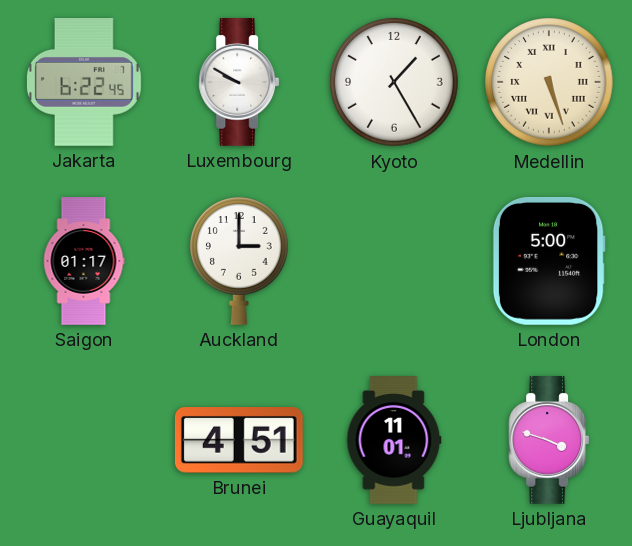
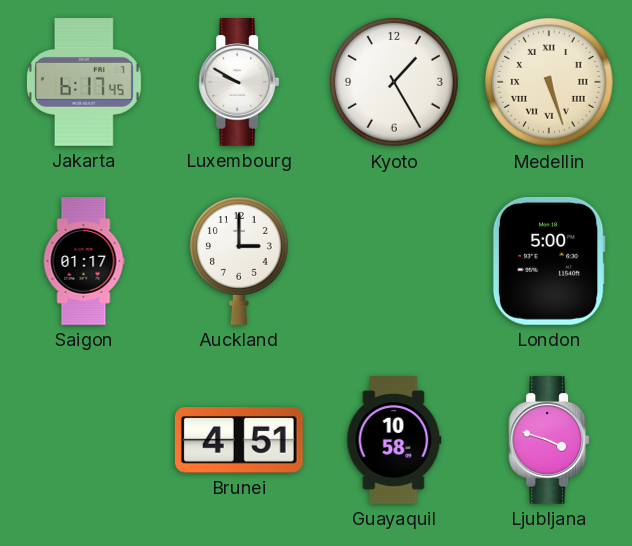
Jakarta: 6:22 -> 6:17 (84, 83)
Guayaquil: 11:01 -> 10:58 (394, 440)
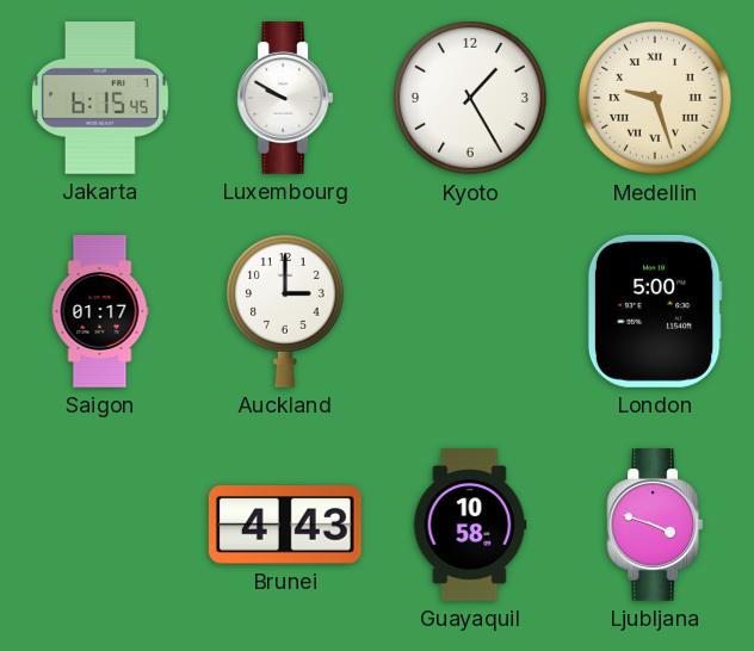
Jakarta: 6:17 -> 6:15 (100, 99)
Medellin: 5:27 -> 9:27 (656, 99)
Brunei: 4:51 -> 4:43 (285, 526)
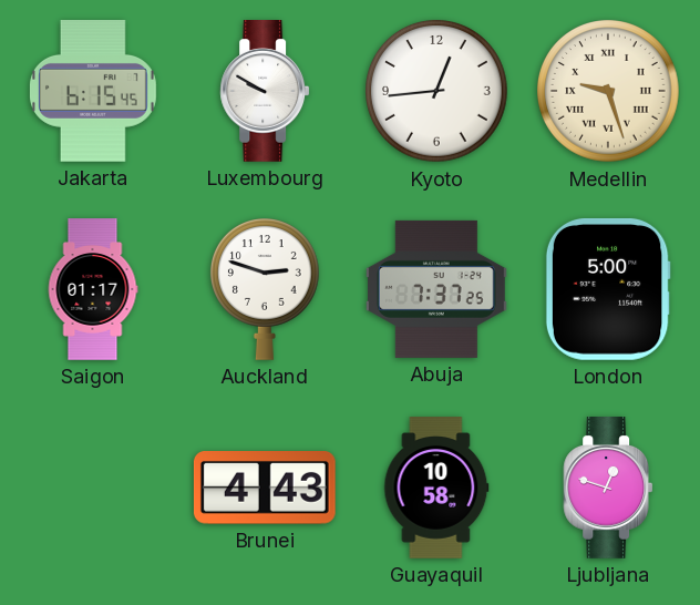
Kyoto: 1:25 -> 12:44 (437, 92)
Auckland: 3:00 -> 2:48 (265, 289)
Abuja: none -> 7:37 (437, 289)
Ljubljana: 3:48 -> 12:48 (608, 489)
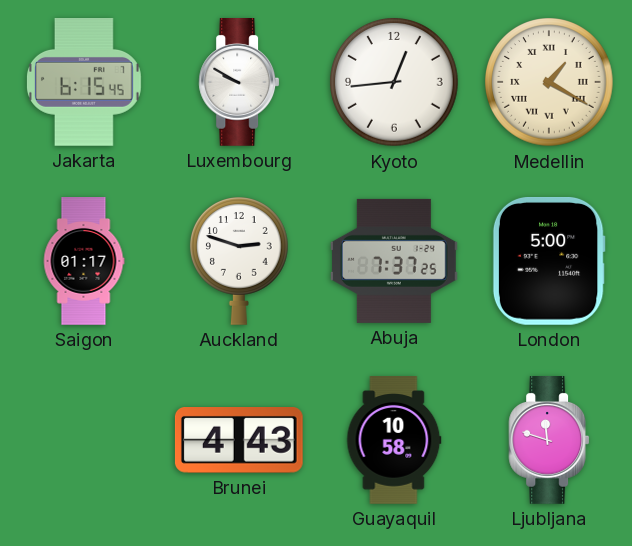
Medellin: 9:27 -> 1:20 (550, 83)
Ljubljana: 12:48 -> 11:48 (549, 441)
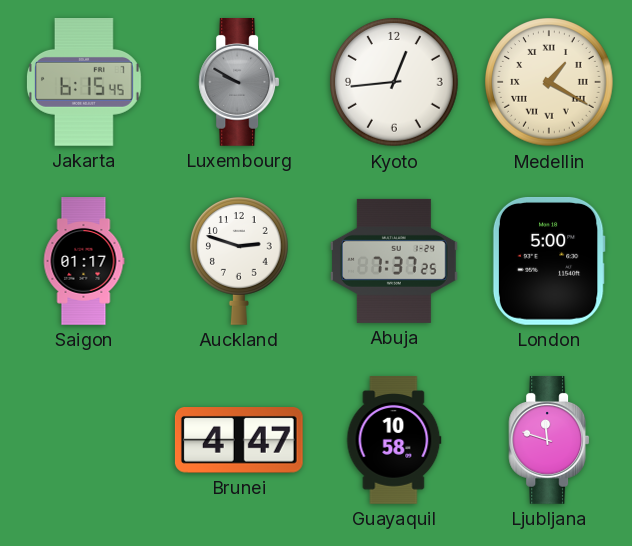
Luxembourg dial: white -> grey (239, 83)
Brunei: 4:43 -> 4:47 (239, 441)
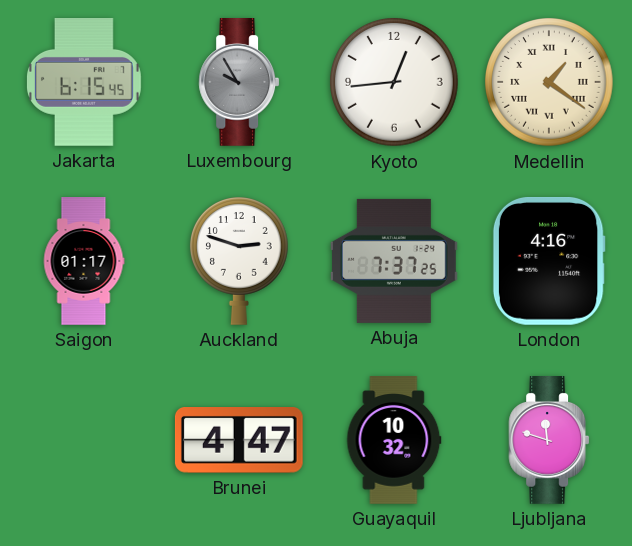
Luxembourg: 9:50 -> 9:55 (239, 83)
Medellin: 1:20 -> 1:21 (550, 83)
London: 5:00 -> 4:16 (549, 261)
Guayaquil: 10:58 -> 10:32 (394, 440)
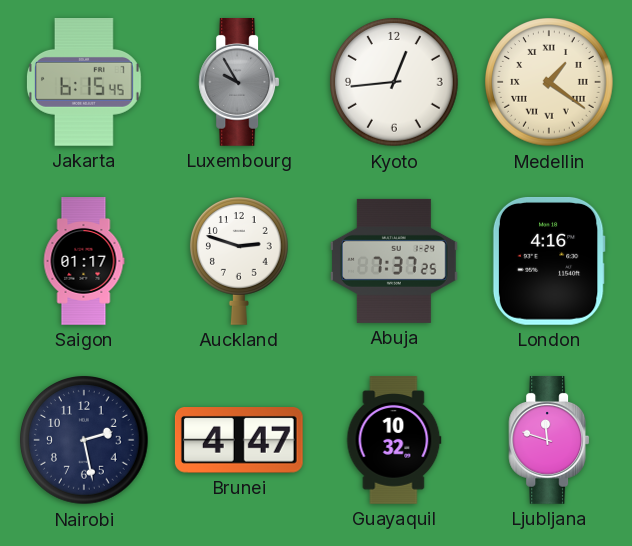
Nairobi: none -> 2:28 (85, 441)
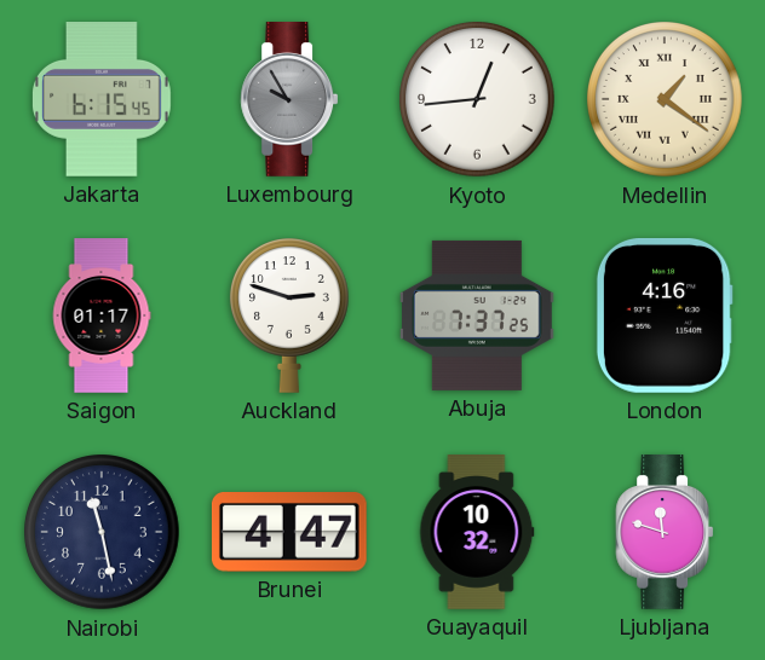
Nairobi: 2:28 -> 11:28 (103, 533)
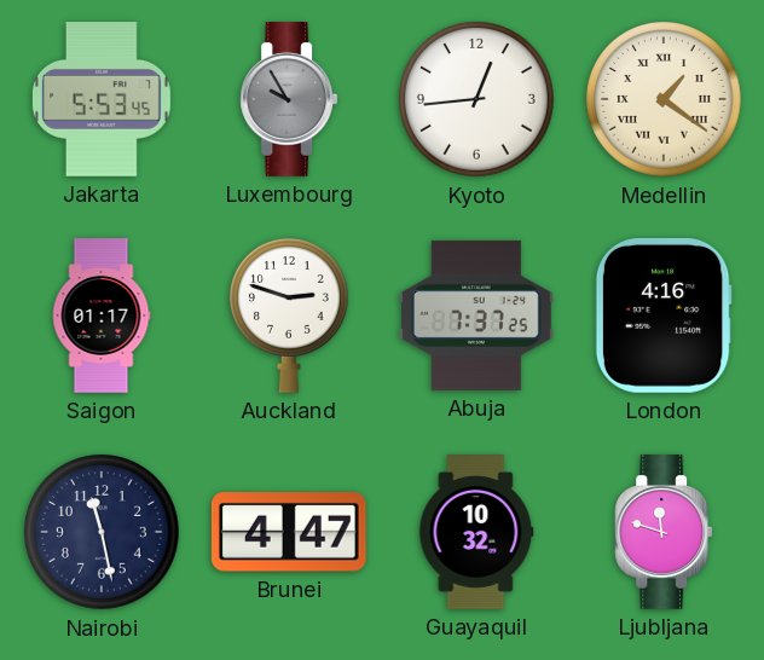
Jakarta: 6:15 -> 5:53 (102, 100)
